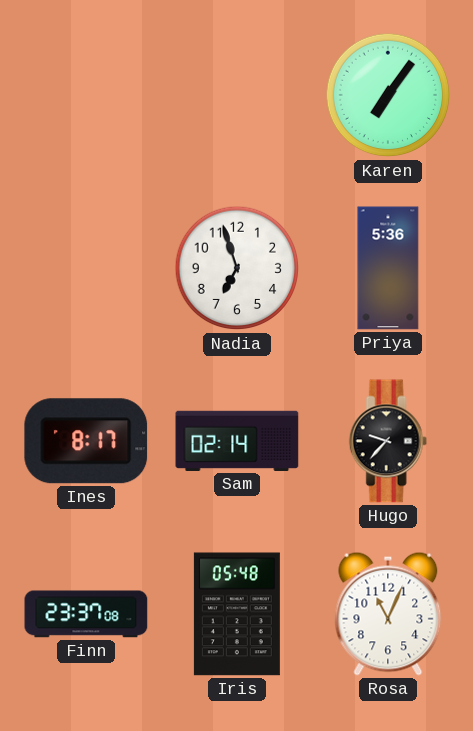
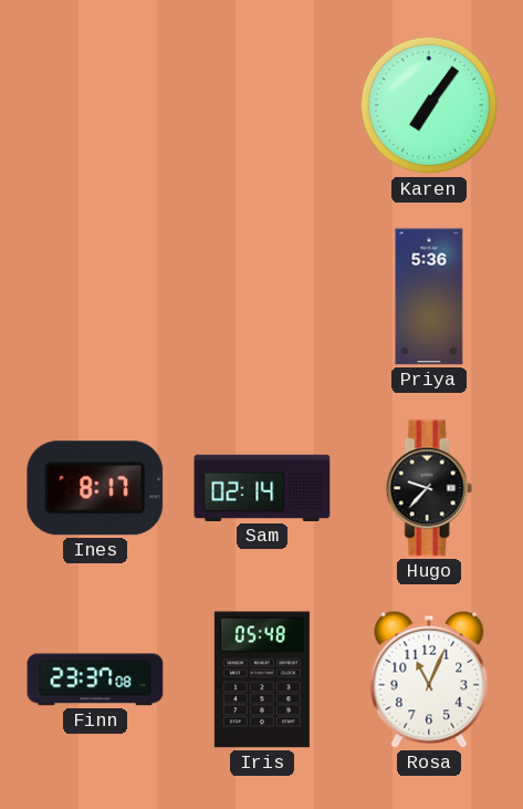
Nadia: 6:57 -> none (237, 268)
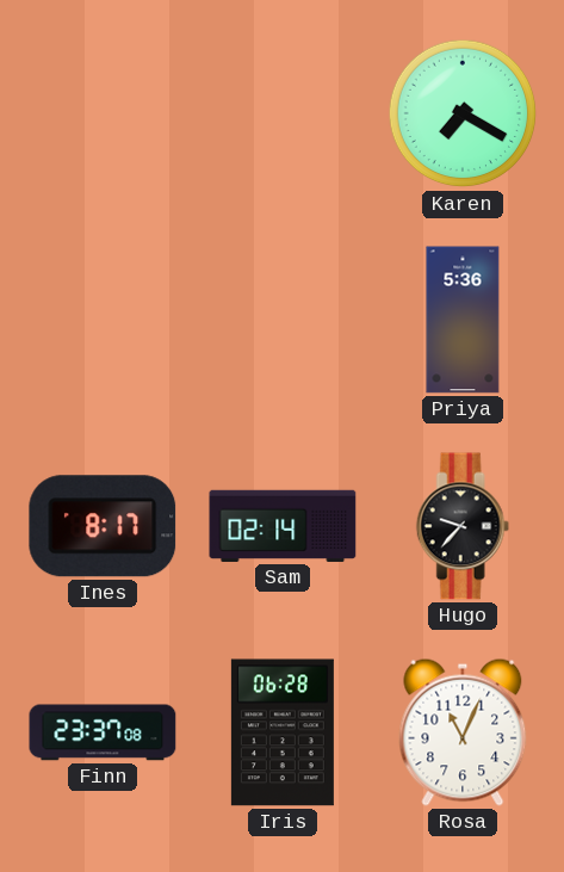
Karen: 7:06 -> 7:20 (463, 113)
Iris: 05:48 -> 06:28 (283, 732)
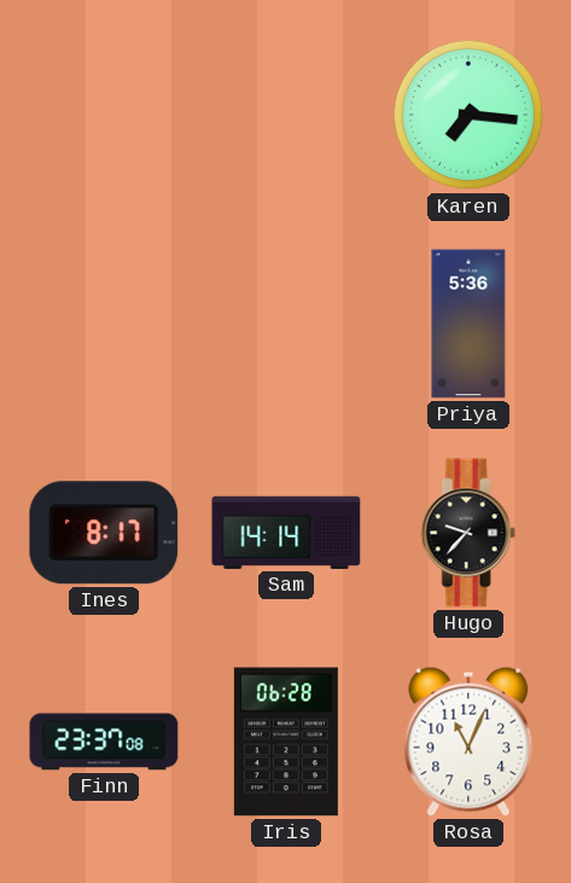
Karen: 7:20 -> 7:16 (468, 115)
Sam: 02:14 -> 14:14 (286, 533)
